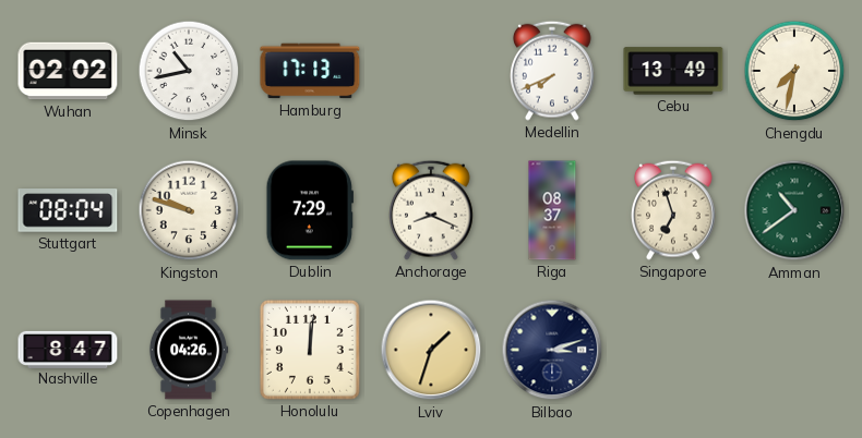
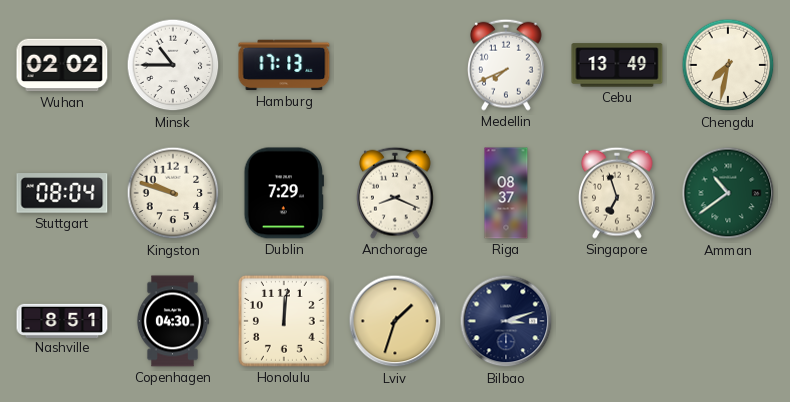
Minsk: 10:43 -> 10:45 (173, 65)
Nashville: 8:47 -> 8:51 (62, 320)
Copenhagen: 04:26 -> 04:30 (173, 321)
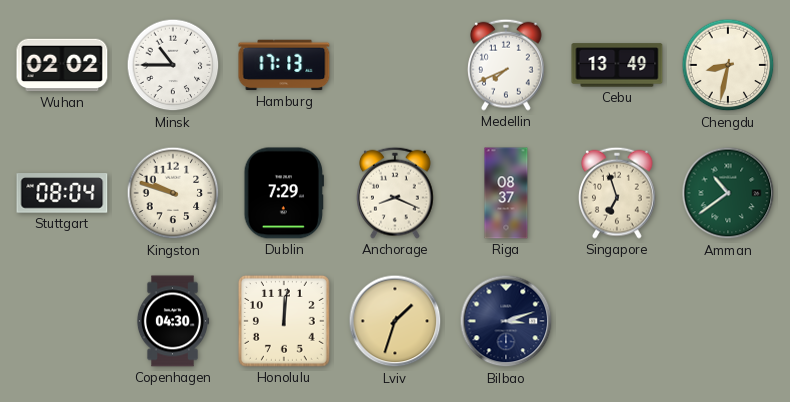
Chengdu: 7:32 -> 8:32 (728, 65)
Nashville: 8:51 -> none (62, 320)
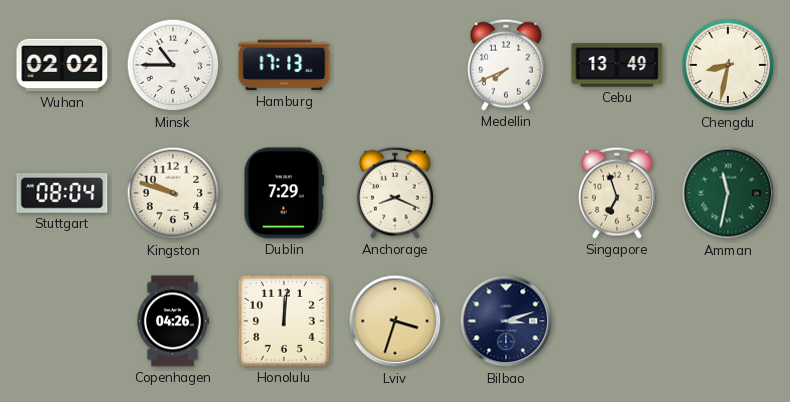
Riga: 08:37 -> none (506, 193)
Amman: 10:39 -> 11:32 (728, 193)
Copenhagen: 04:30 -> 04:26 (173, 321)
Lviv: 1:33 -> 3:33 (395, 321)
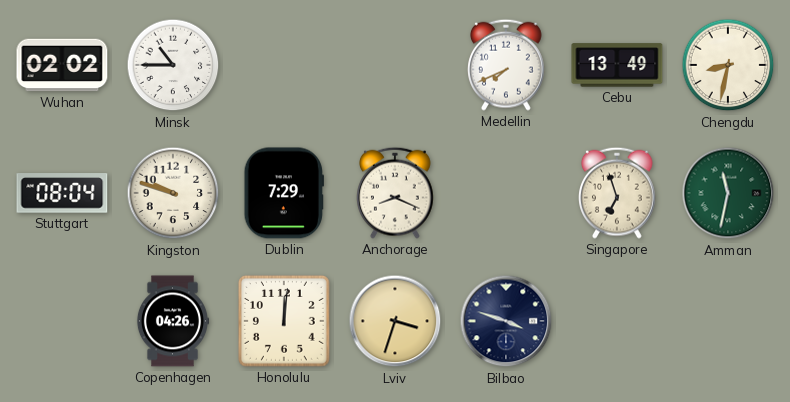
Hamburg: 17:13 -> none (284, 65)
Bilbao: 3:12 -> 3:48 (506, 321)
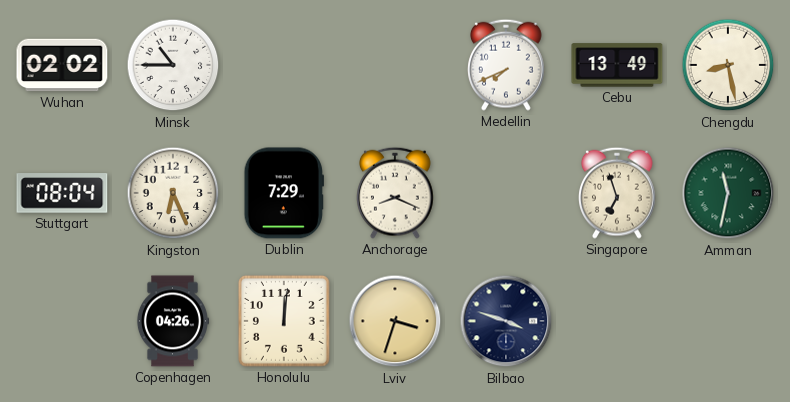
Chengdu: 8:32 -> 8:28 (728, 65)
Kingston: 9:48 -> 6:26 (173, 193)
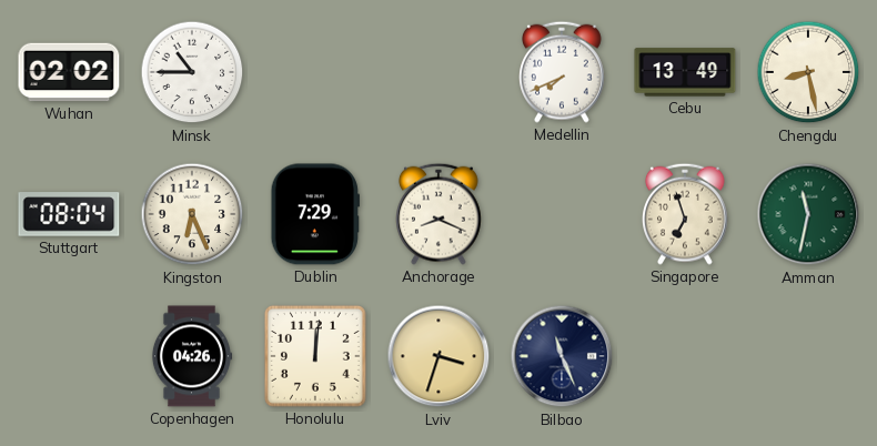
Bilbao: 3:48 -> 11:26 (562, 356)
